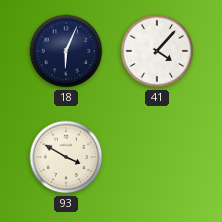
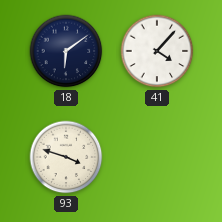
18: 6:04 -> 6:09 (66, 51)
93: 3:50 -> 3:48 (66, 157)
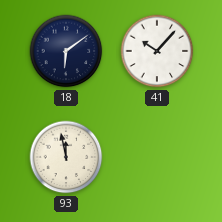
41: 4:07 -> 10:07 (157, 51)
93: 3:48 -> 11:58 (66, 157)
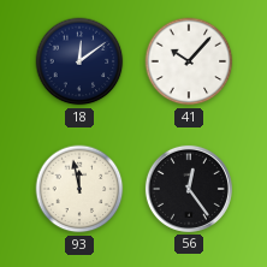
18: 6:09 -> 12:09 (79, 61)
56: none -> 12:24 (189, 189)
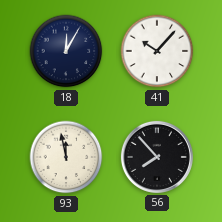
18: 12:09 -> 12:05 (66, 51)
56: 12:24 -> 7:53 (157, 157)
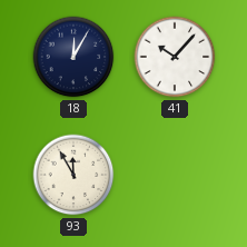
93: 11:58 -> 11:55 (73, 175)
56: 7:53 -> none (157, 157)
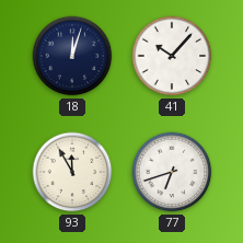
18: 12:05 -> 12:03 (72, 56)
77: none -> 6:42 (172, 172)
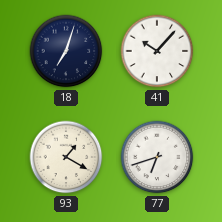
18: 12:03 -> 7:03 (66, 51)
93: 11:55 -> 1:20 (66, 157)
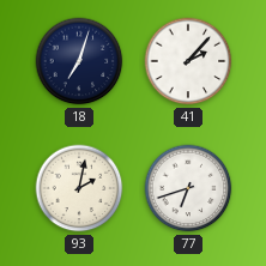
41: 10:07 -> 2:07 (188, 61)
93: 1:20 -> 2:02 (79, 188)
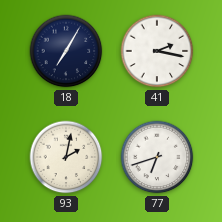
18: 7:03 -> 7:05 (66, 51)
41: 2:07 -> 2:17 (157, 51)
